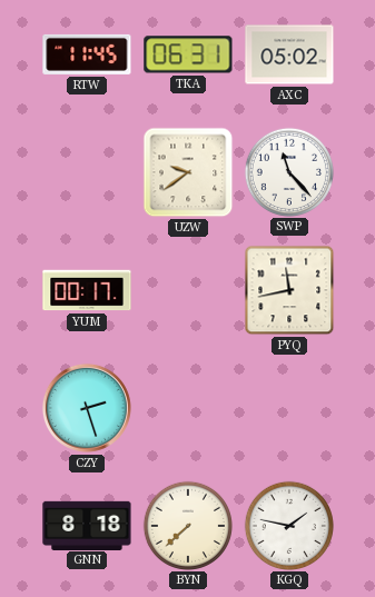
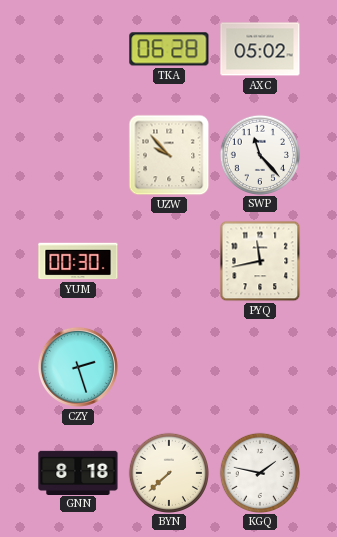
RTW: 11:45 -> none (87, 54)
TKA: 06:31 -> 06:28 (169, 49)
UZW: 9:39 -> 9:53 (169, 155)
YUM: 00:17 -> 00:30 (78, 261)
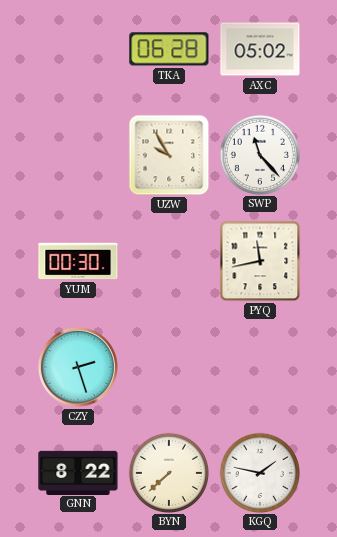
UZW: 9:53 -> 9:55 (169, 155)
GNN: 8:18 -> 8:22 (78, 472)
